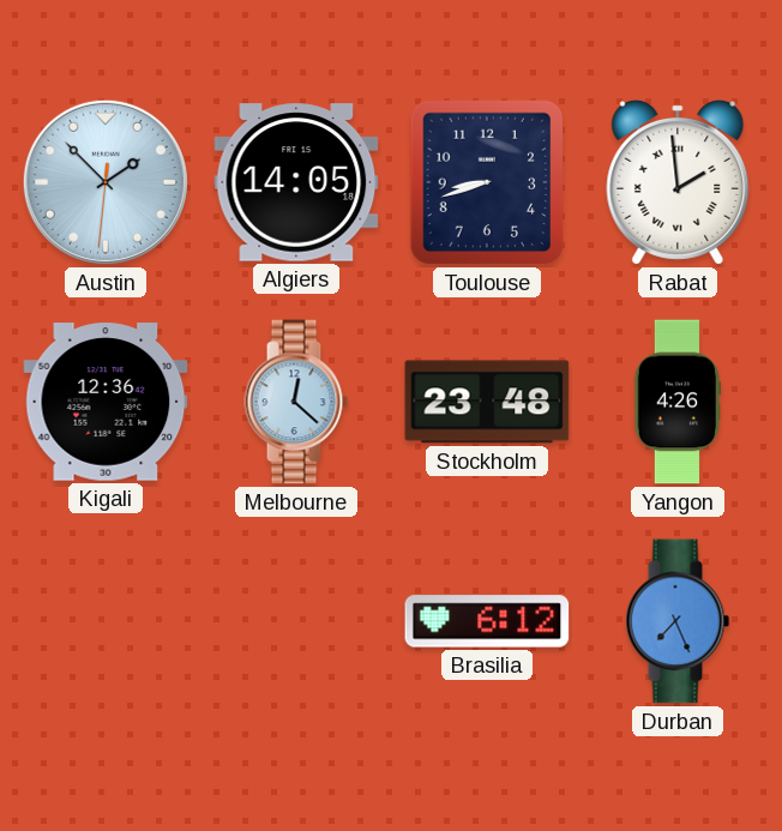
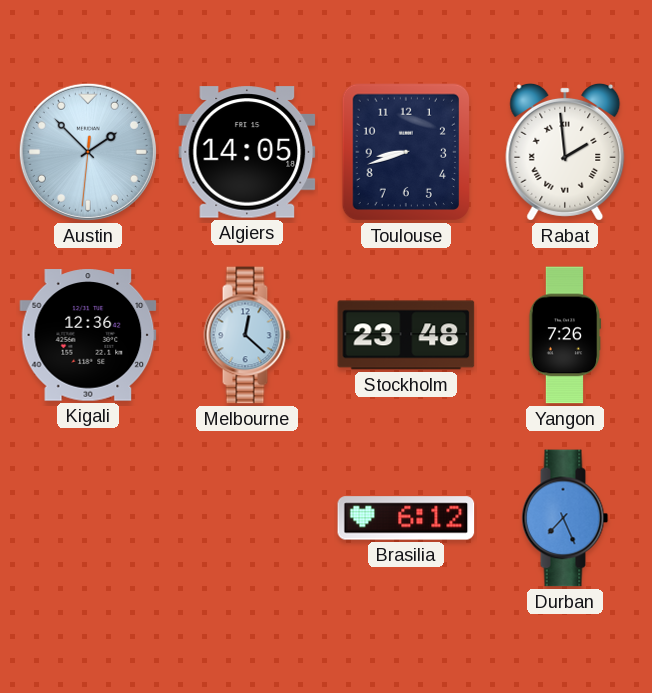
Yangon: 4:26 -> 7:26 (565, 335)
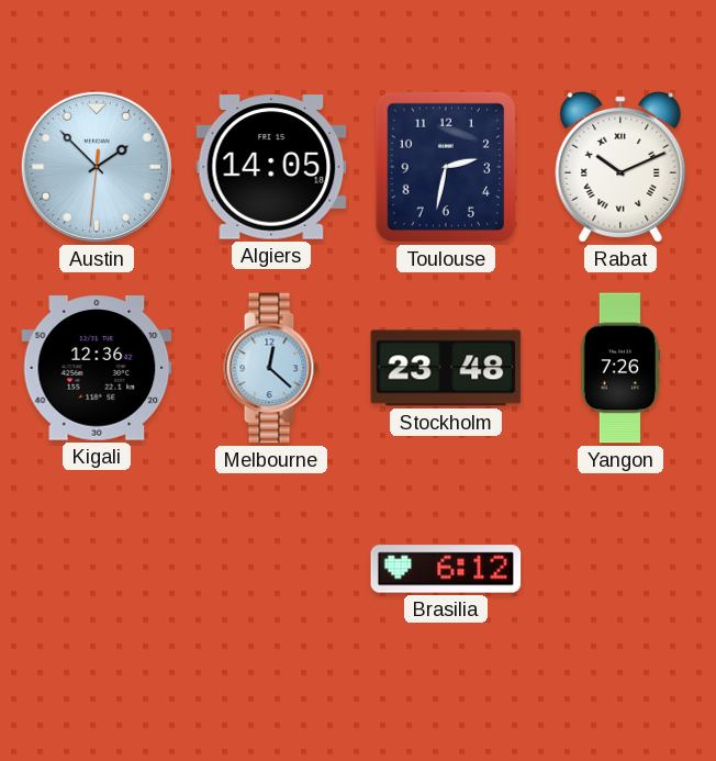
Toulouse: 8:42 -> 2:32 (446, 167)
Rabat: 1:59 -> 10:11 (620, 167)
Durban: 7:26 -> none (565, 518)
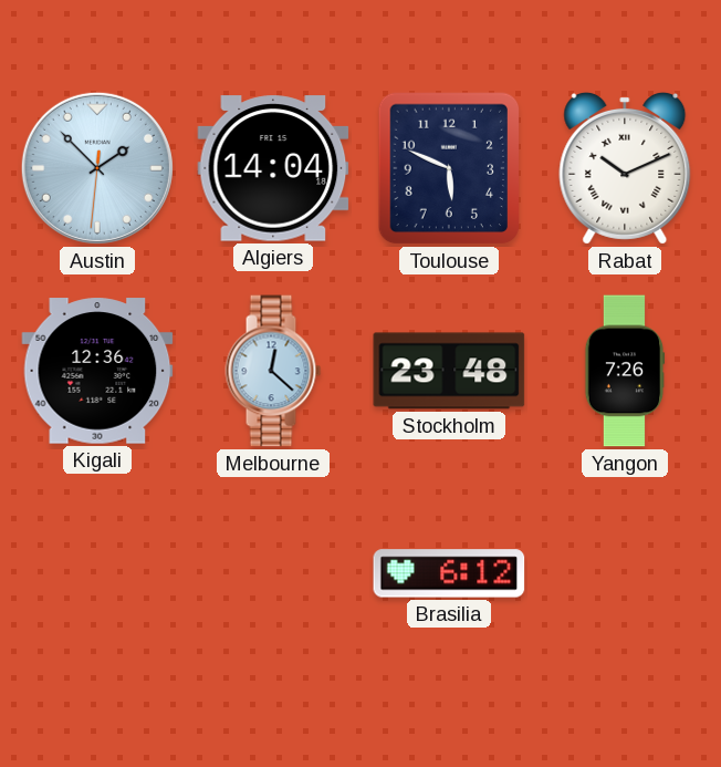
Algiers: 14:05 -> 14:04 (273, 168)
Toulouse: 2:32 -> 5:49 (449, 168)
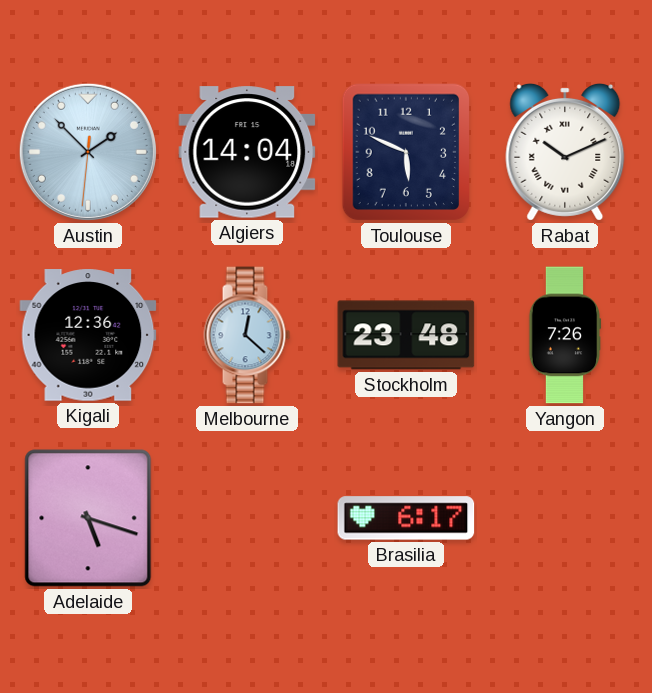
Adelaide: none -> 5:18 (88, 518)
Brasilia: 6:12 -> 6:17 (406, 518)
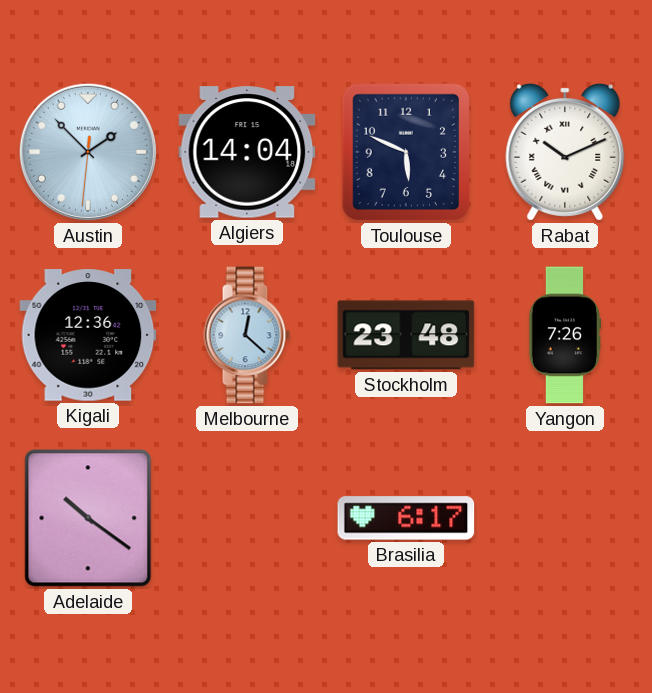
Adelaide: 5:18 -> 10:21 (88, 518)
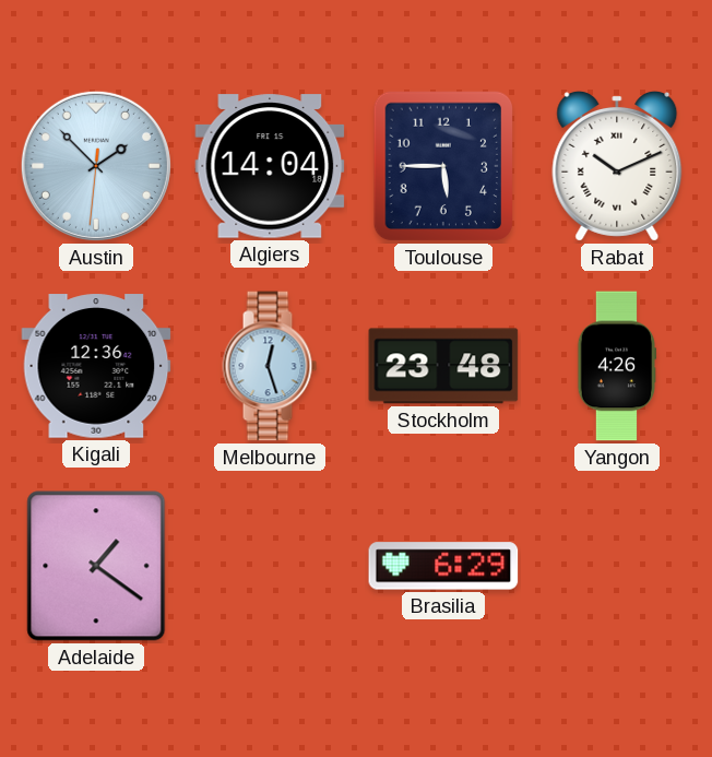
Toulouse: 5:49 -> 5:45 (443, 166)
Melbourne: 12:22 -> 12:27 (270, 366)
Yangon: 7:26 -> 4:26 (617, 366)
Adelaide: 10:21 -> 1:21 (96, 566)
Brasilia: 6:17 -> 6:29 (443, 566)
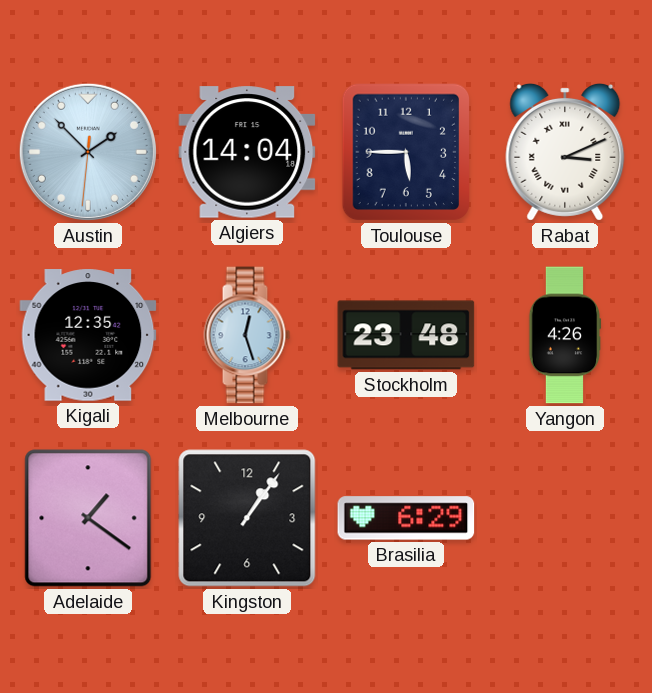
Rabat: 10:11 -> 3:11 (565, 152)
Kigali: 12:36 -> 12:35 (88, 335)
Kingston: none -> 1:06 (247, 518)
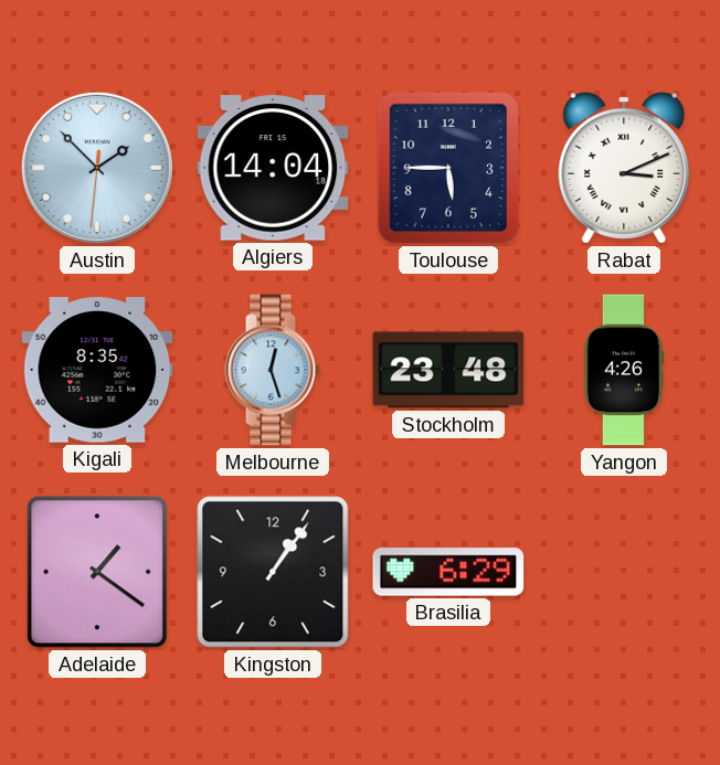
Kigali: 12:35 -> 8:35 (97, 370)
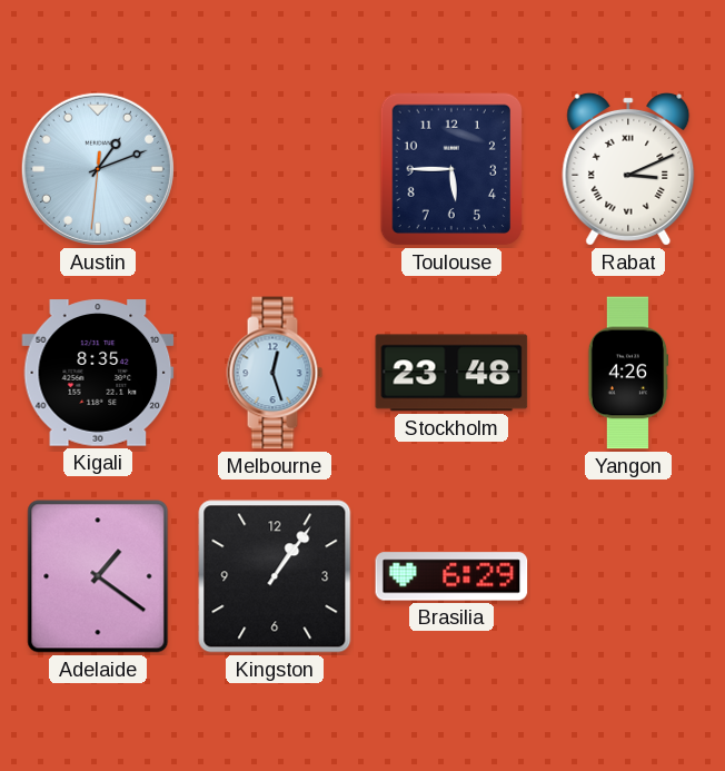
Austin: 1:52 -> 1:11 (98, 169)
Algiers: 14:04 -> none (273, 168)
